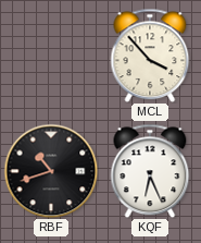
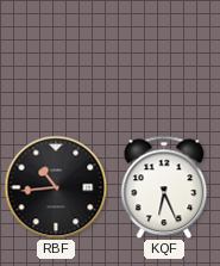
MCL: 3:53 -> none (150, 56)
RBF: 10:42 -> 10:44 (56, 187)
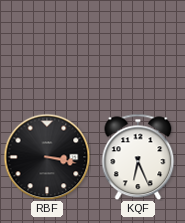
RBF: 10:44 -> 3:17 (47, 157)
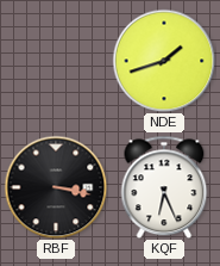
NDE: none -> 1:42 (164, 61)
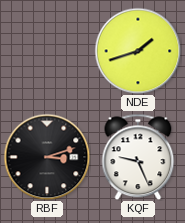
RBF: 3:17 -> 3:12 (47, 157)
KQF: 6:26 -> 9:26 (138, 157)
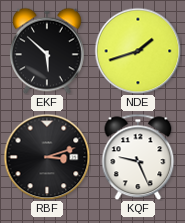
EKF: none -> 5:52 (47, 51)
